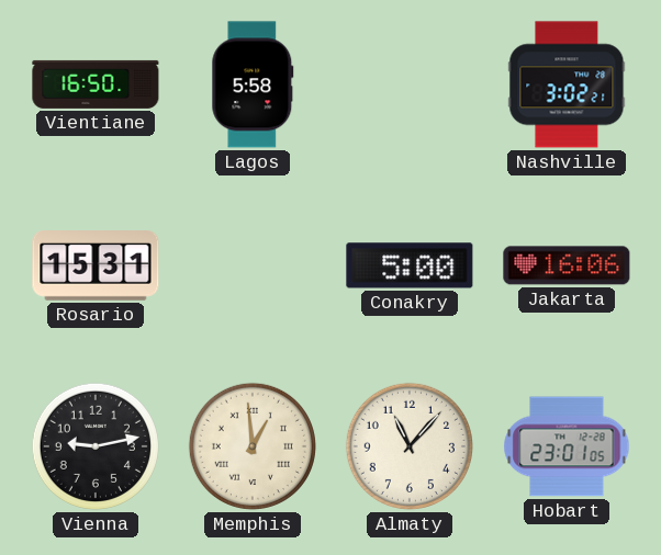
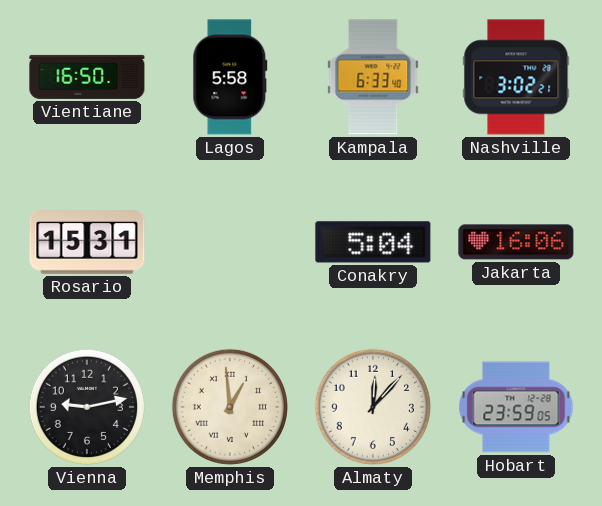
Kampala: none -> 6:33 (373, 77)
Conakry: 5:00 -> 5:04 (373, 242)
Almaty: 11:07 -> 12:07 (373, 407)
Hobart: 23:01 -> 23:59 (516, 407)
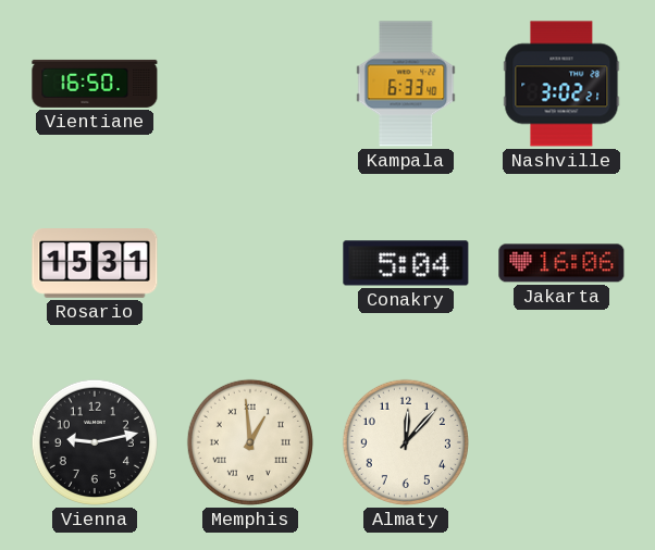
Lagos: 5:58 -> none (230, 77)
Hobart: 23:59 -> none (516, 407)
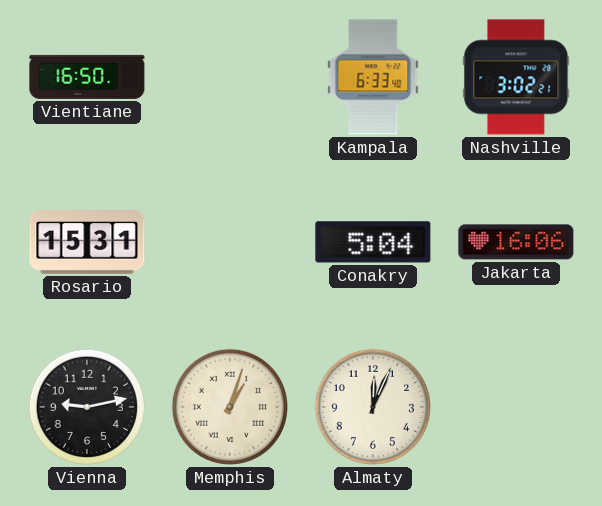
Memphis: 12:59 -> 1:03 (230, 407)
Almaty: 12:07 -> 12:04 (373, 407)
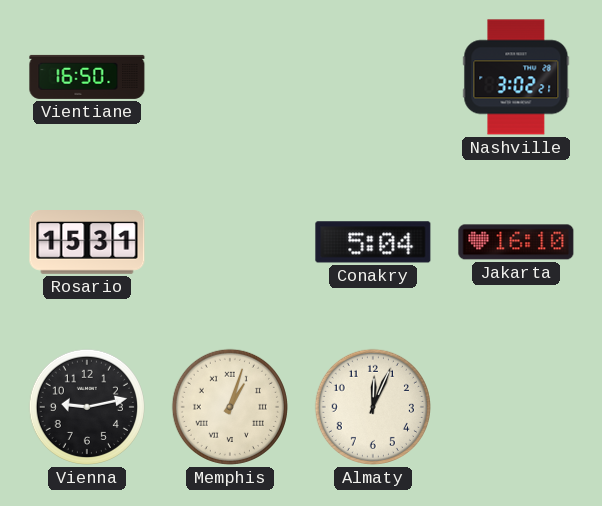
Kampala: 6:33 -> none (373, 77)
Jakarta: 16:06 -> 16:10 (516, 242)
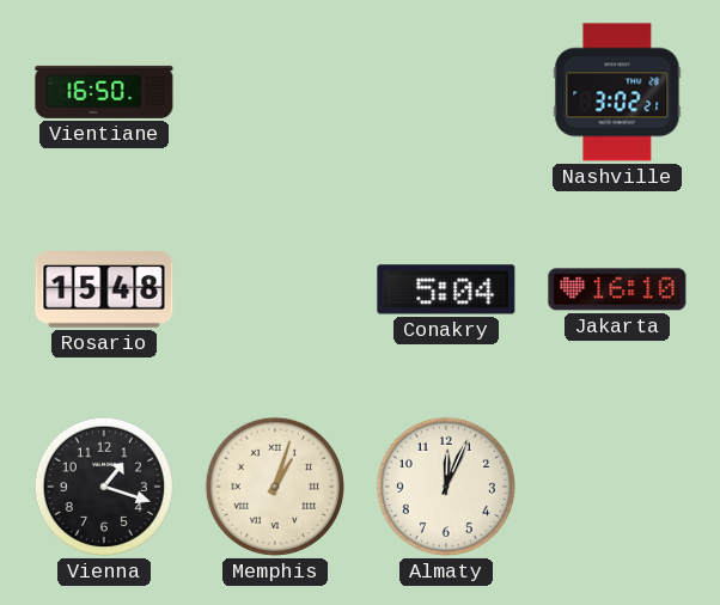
Rosario: 15:31 -> 15:48 (104, 291)
Vienna: 9:13 -> 1:18 (104, 487)
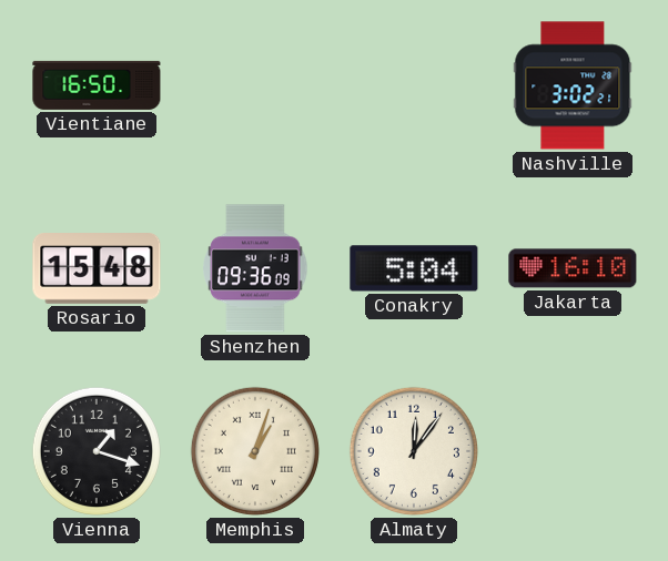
Shenzhen: none -> 09:36 (255, 268)
Almaty: 12:04 -> 12:06 (414, 451)
